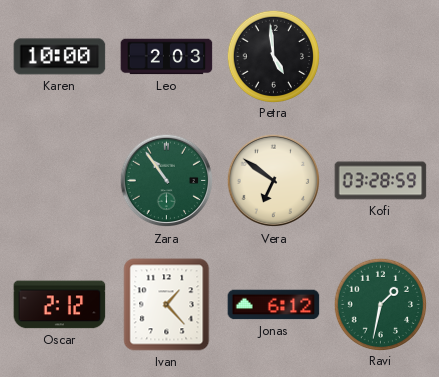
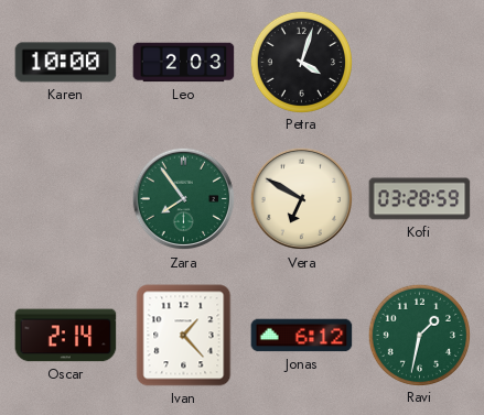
Petra: 4:59 -> 4:03 (301, 62)
Zara: 10:54 -> 7:54 (184, 199)
Vera: 6:51 -> 6:50 (302, 199)
Oscar: 2:12 -> 2:14 (66, 336)
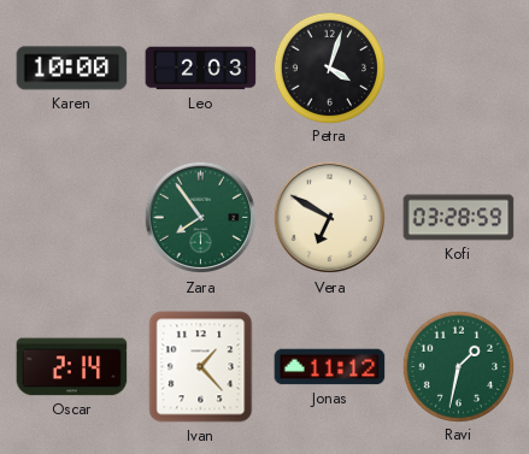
Jonas: 6:12 -> 11:12 (330, 367)
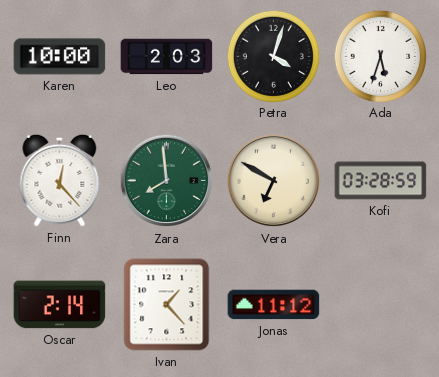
Ada: none -> 5:33 (380, 56)
Finn: none -> 12:23 (60, 180)
Zara: 7:54 -> 7:59 (167, 181)
Ravi: 1:32 -> none (458, 366)
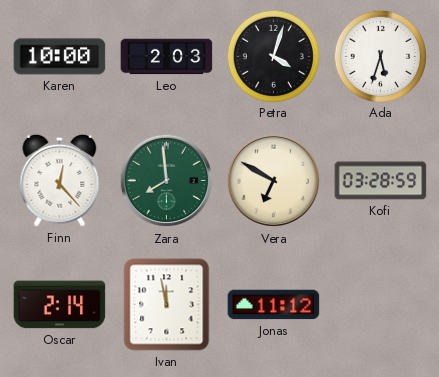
Ivan: 1:23 -> 11:58 (167, 305)
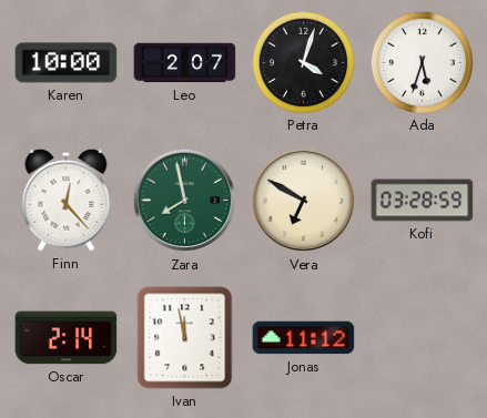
Leo: 2:03 -> 2:07 (185, 63)
Zara: 7:59 -> 7:58 (185, 201)
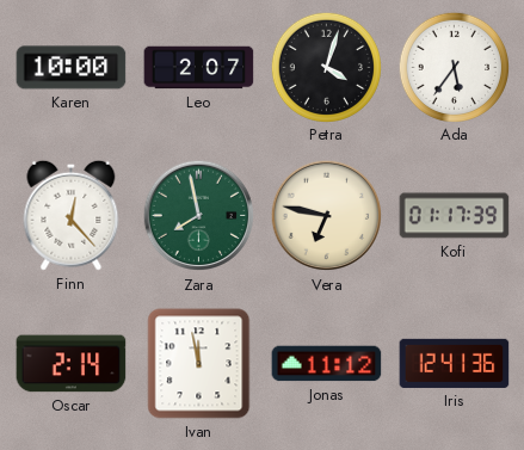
Ada: 5:33 -> 5:36 (454, 67)
Vera: 6:50 -> 6:47 (327, 216)
Kofi: 03:28 -> 01:17 (455, 216)
Iris: none -> 12:41 (455, 363)
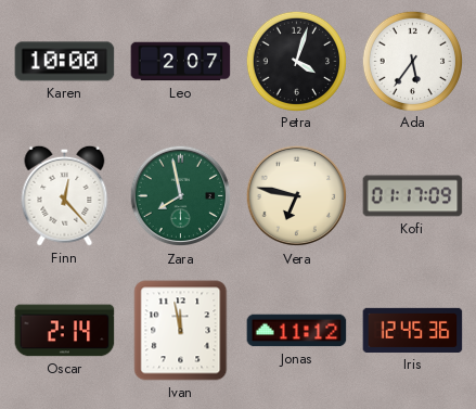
Kofi: 01:17:39 -> 01:17:09 (413, 196)
Iris: 12:41 -> 12:45 (413, 330)
